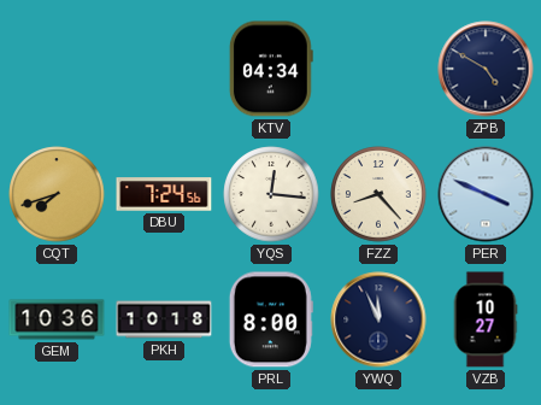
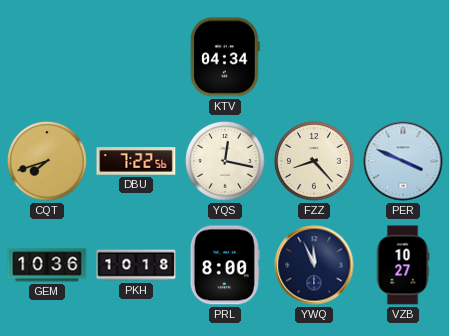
ZPB: 4:50 -> none (486, 69)
DBU: 7:24 -> 7:22 (136, 161)
YQS: 12:16 -> 12:17 (225, 161)
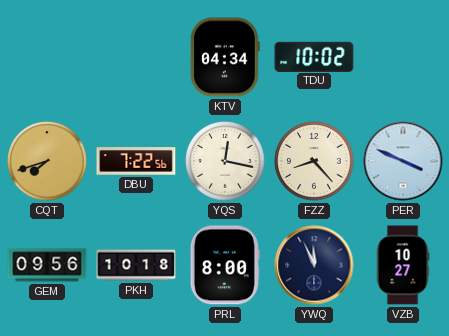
TDU: none -> 10:02 (314, 56)
GEM: 10:36 -> 09:56 (47, 265)
